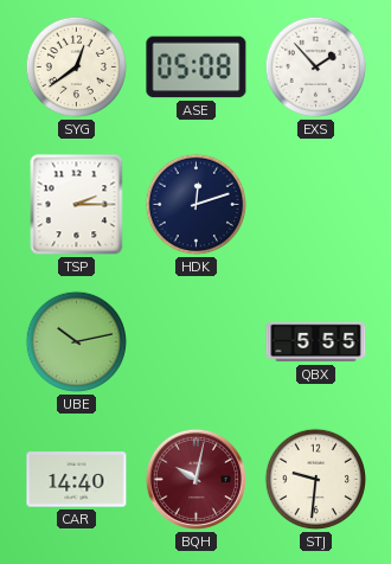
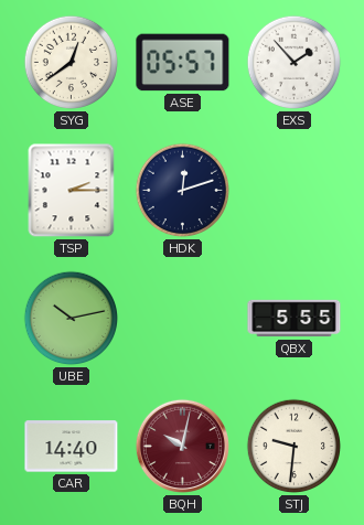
ASE: 05:08 -> 05:57 (183, 63)
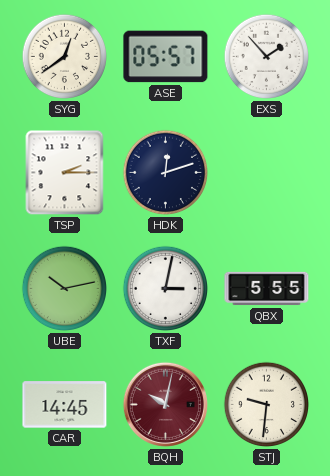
TXF: none -> 3:02 (166, 289)
CAR: 14:40 -> 14:45 (65, 405)
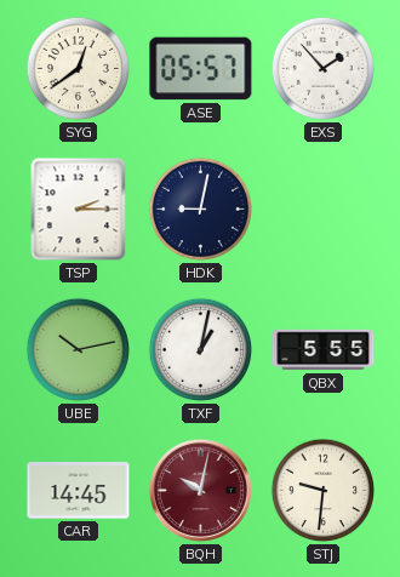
HDK: 12:12 -> 9:02 (201, 210)
TXF: 3:02 -> 1:02 (201, 350)
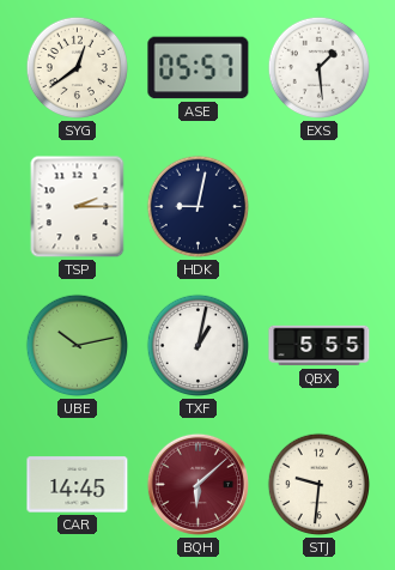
EXS: 1:53 -> 1:29 (320, 68)
BQH: 10:02 -> 6:08 (197, 484)
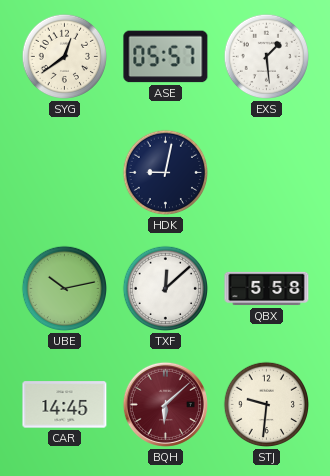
TSP: 2:15 -> none (78, 207)
TXF: 1:02 -> 12:08 (166, 289)
QBX: 5:55 -> 5:58 (267, 289)
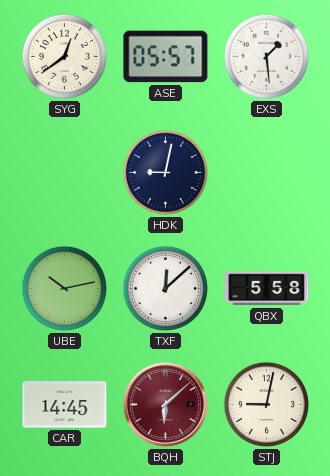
STJ: 9:31 -> 9:02 (267, 405)
